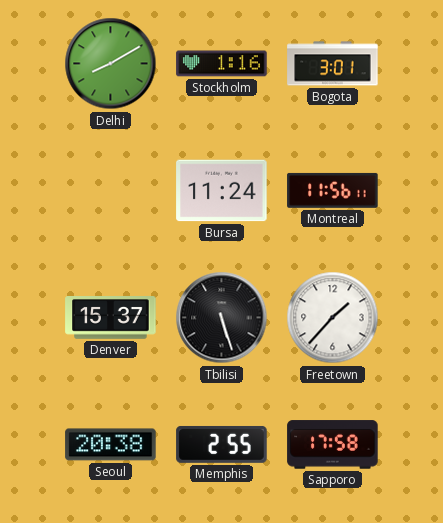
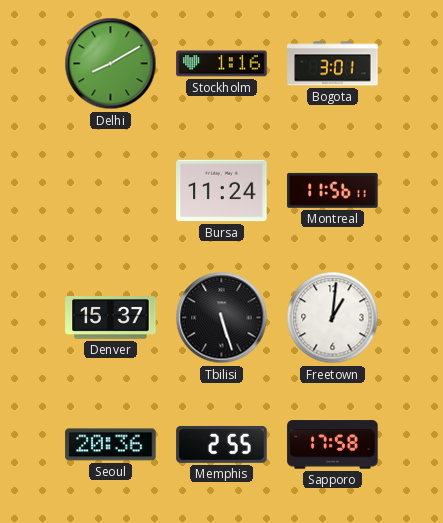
Freetown: 1:37 -> 1:01 (333, 318)
Seoul: 20:38 -> 20:36 (111, 445)
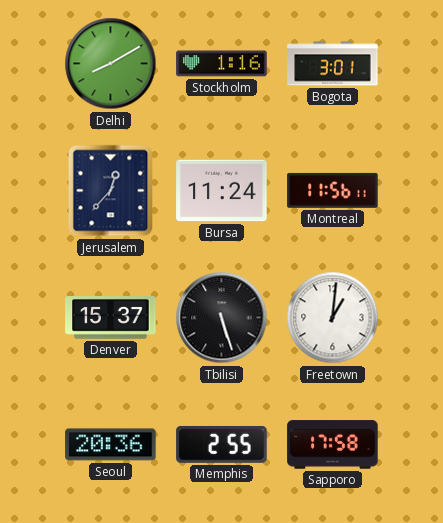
Jerusalem: none -> 12:37 (111, 191)
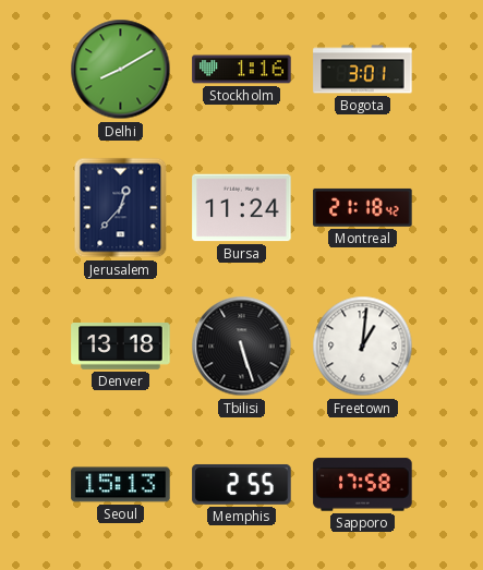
Montreal: 11:56 -> 21:18 (363, 207)
Denver: 15:37 -> 13:18 (121, 347)
Seoul: 20:36 -> 15:13 (121, 485)
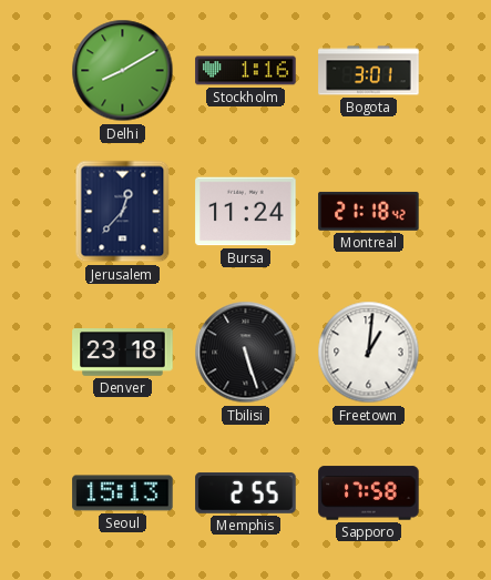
Denver: 13:18 -> 23:18 (123, 353)
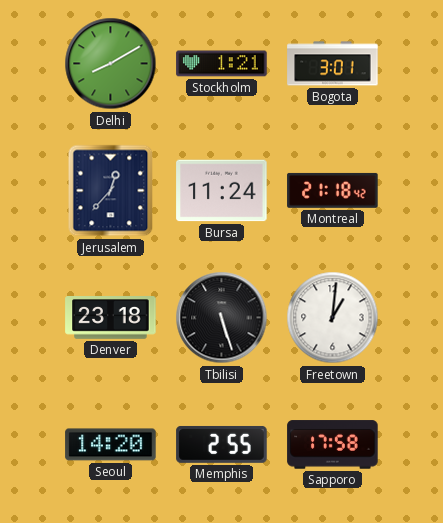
Stockholm: 1:16 -> 1:21 (222, 64)
Seoul: 15:13 -> 14:20 (111, 445)
